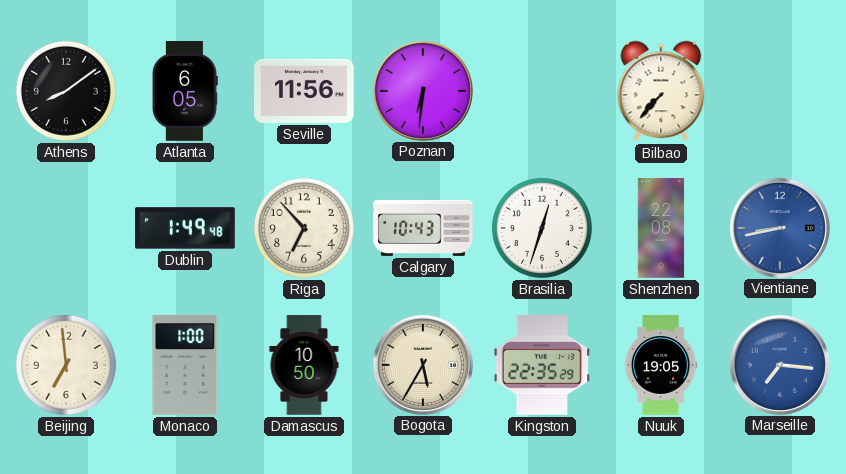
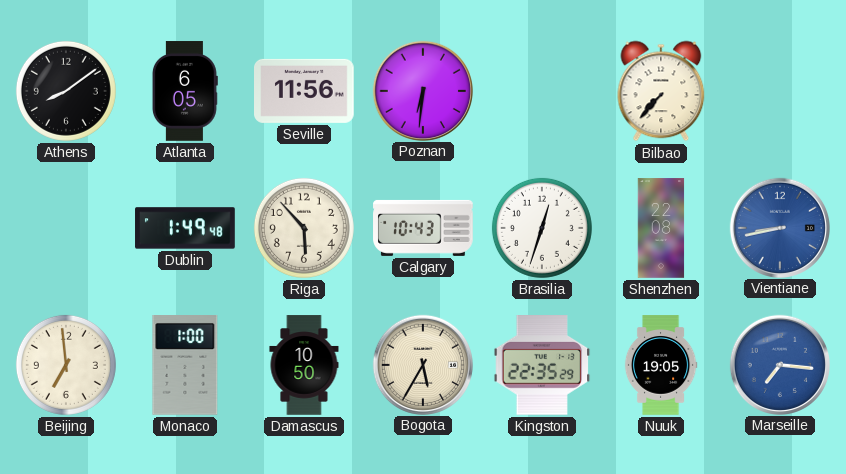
Riga: 6:53 -> 5:53 (304, 228)
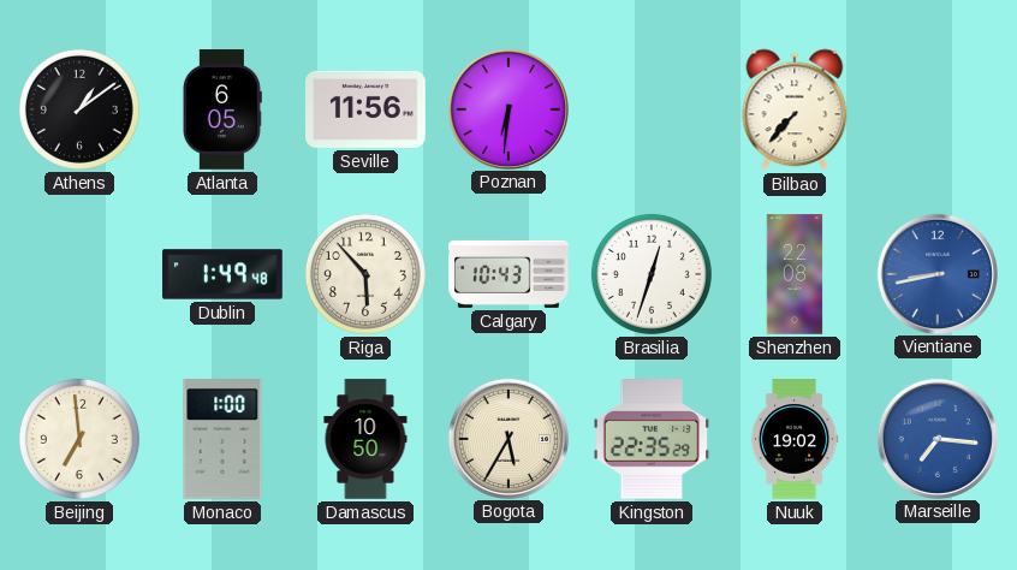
Athens: 8:09 -> 1:09 (79, 109)
Nuuk: 19:05 -> 19:02 (795, 439)
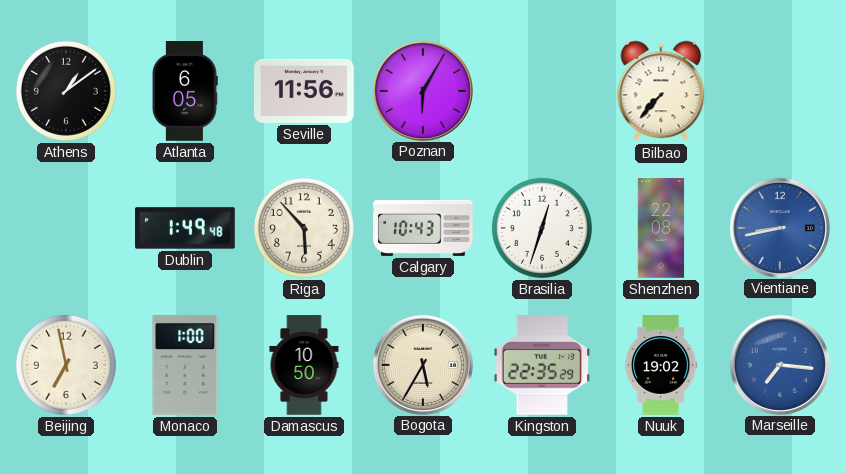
Poznan: 6:31 -> 6:05 (422, 90)
Beijing: 6:59 -> 6:58 (66, 365)
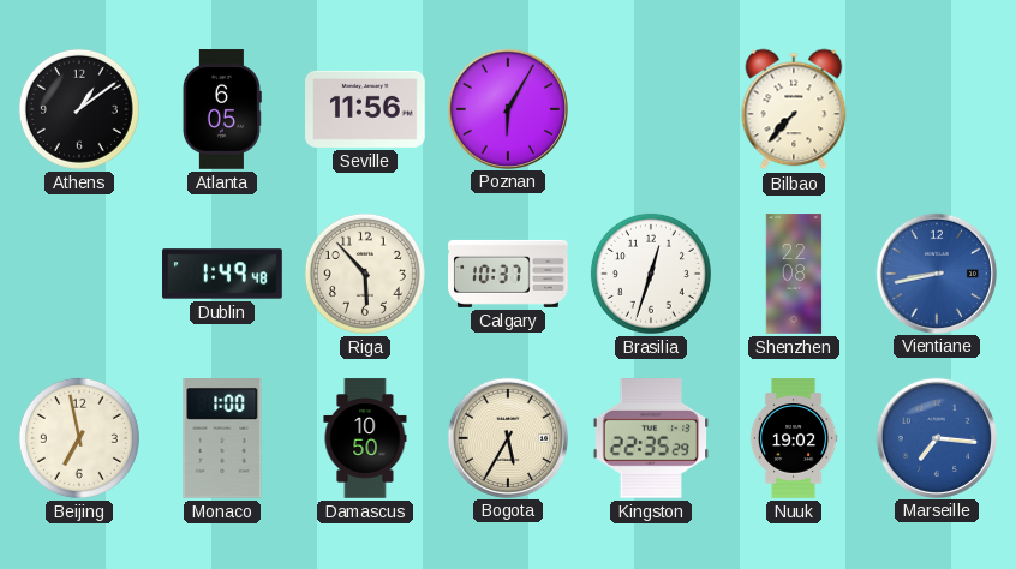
Calgary: 10:43 -> 10:37 (508, 274)
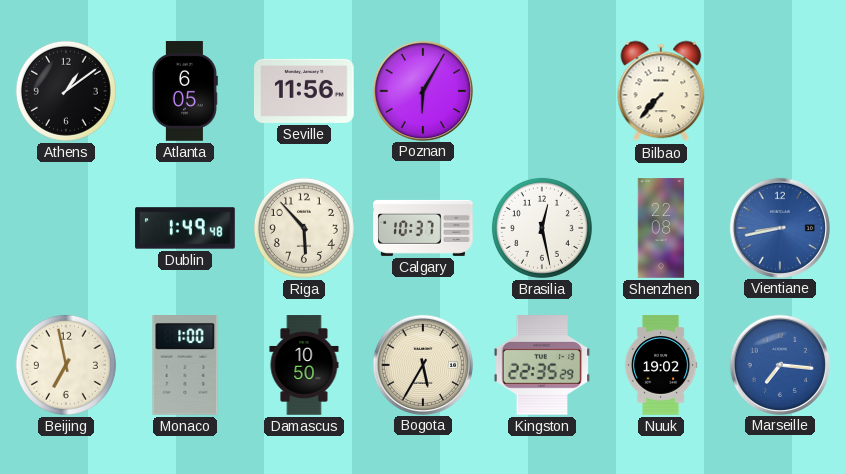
Brasilia: 12:33 -> 12:28 (542, 228)
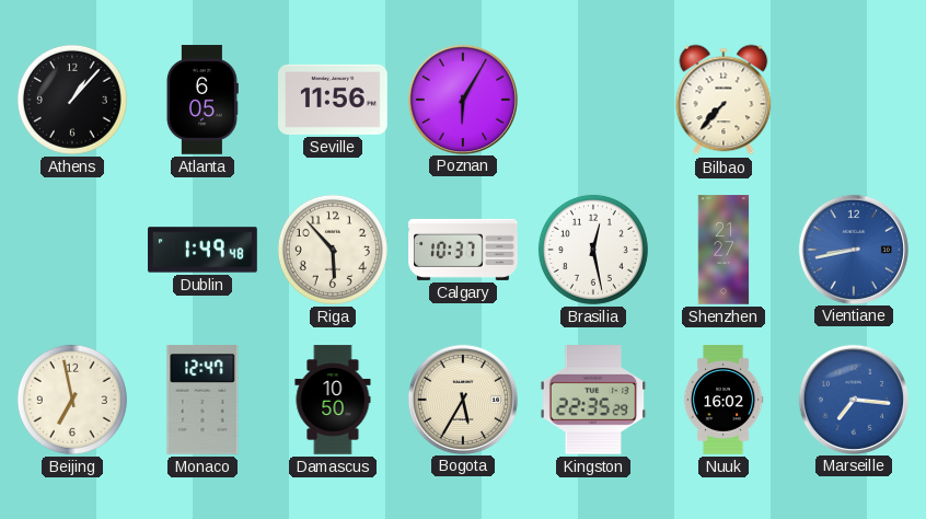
Athens: 1:09 -> 1:07 (72, 100)
Shenzhen: 22:08 -> 21:27 (724, 250)
Monaco: 1:00 -> 12:47 (202, 401)
Nuuk: 19:02 -> 16:02 (724, 400)
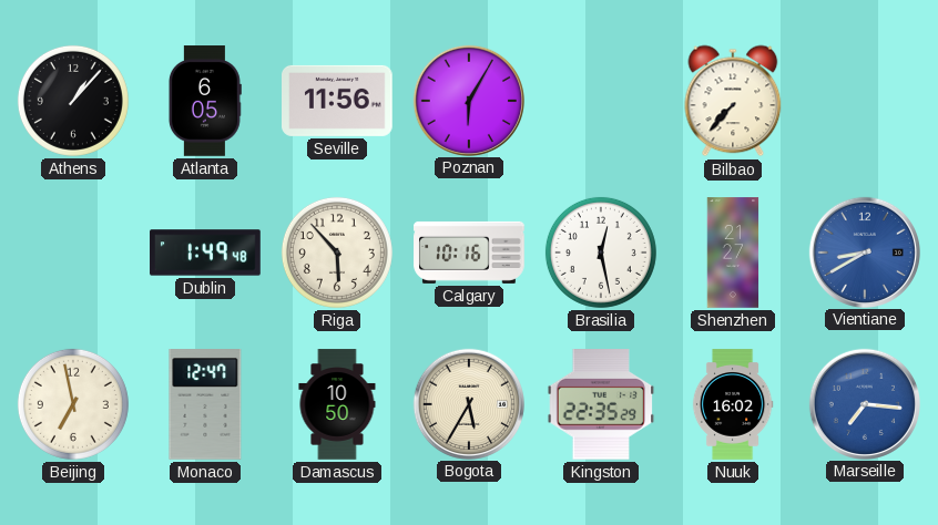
Calgary: 10:37 -> 10:16 (469, 253)
Vientiane: 8:43 -> 8:40 (864, 251)
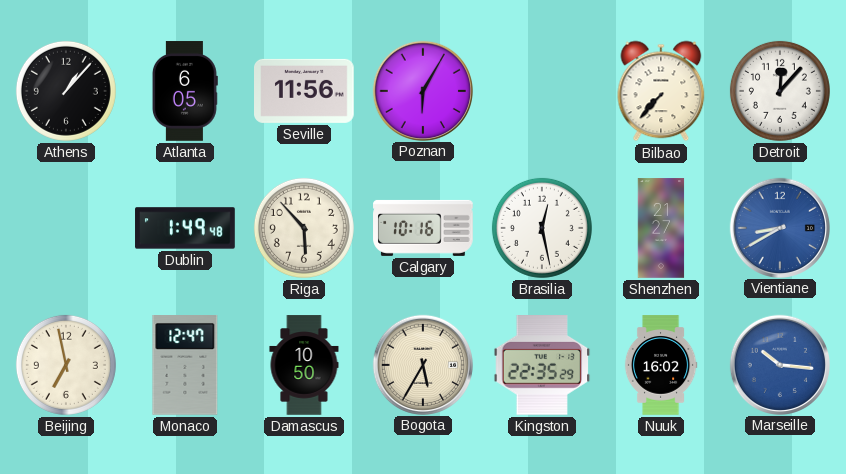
Detroit: none -> 12:07 (780, 91)
Marseille: 7:16 -> 10:16 (779, 364)
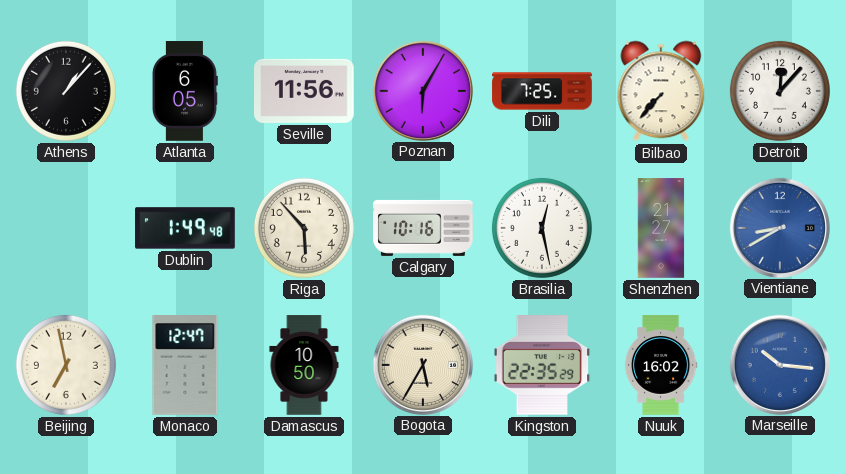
Dili: none -> 7:25 (542, 91)
